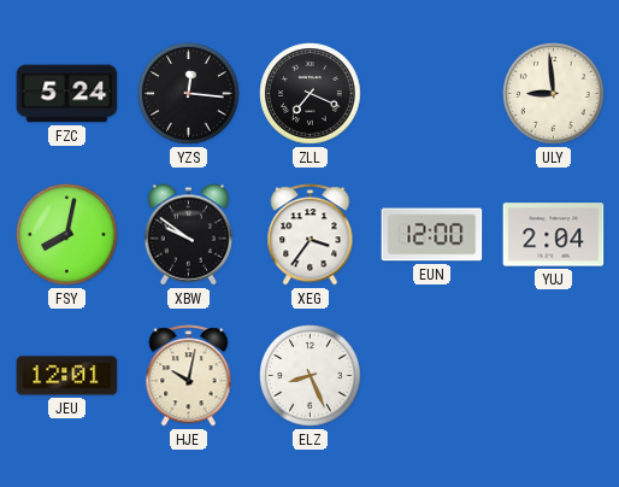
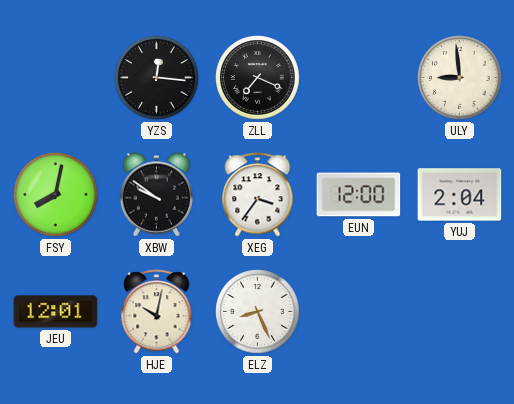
FZC: 5:24 -> none (67, 94)
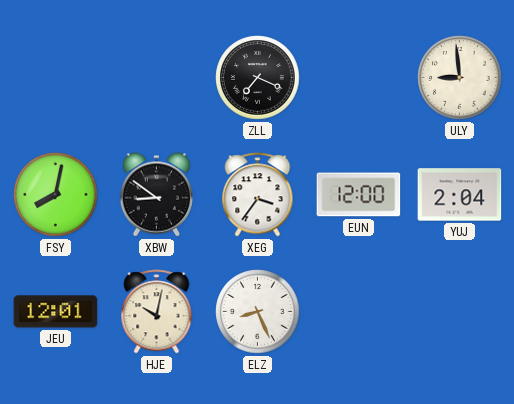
YZS: 12:16 -> none (157, 78)
XBW: 9:51 -> 8:51 (157, 195)
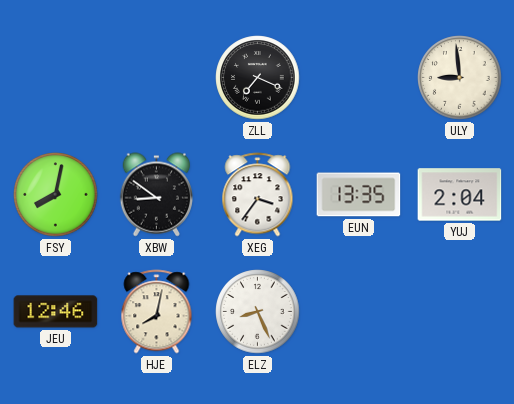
EUN: 12:00 -> 13:35 (359, 195)
JEU: 12:01 -> 12:46 (56, 312)
HJE: 10:02 -> 8:02 (157, 312)
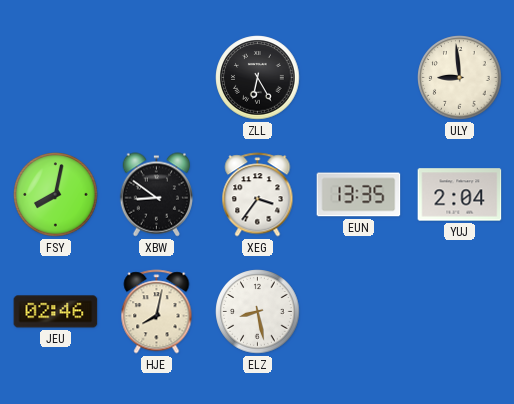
ZLL: 7:19 -> 6:25 (258, 78)
JEU: 12:46 -> 02:46 (56, 312)
ELZ: 8:26 -> 8:28 (258, 312)
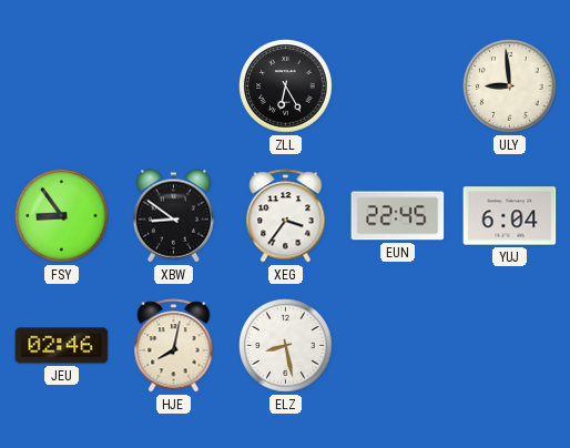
FSY: 8:02 -> 8:54 (62, 216)
EUN: 13:35 -> 22:45 (398, 216)
YUJ: 2:04 -> 6:04 (510, 216)
